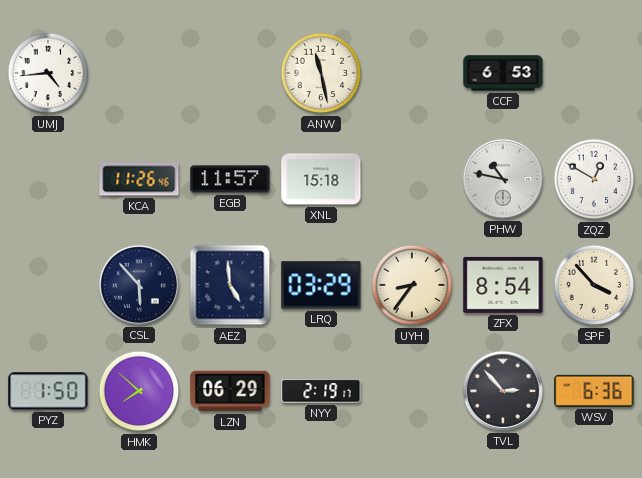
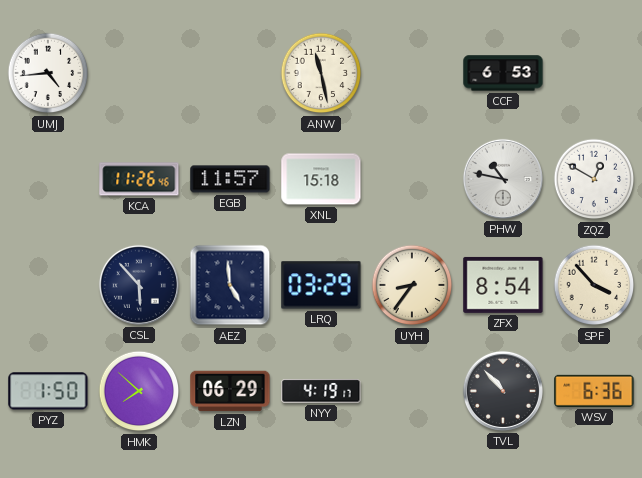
NYY: 2:19 -> 4:19 (321, 391)
TVL: 2:53 -> 10:53 (503, 391)
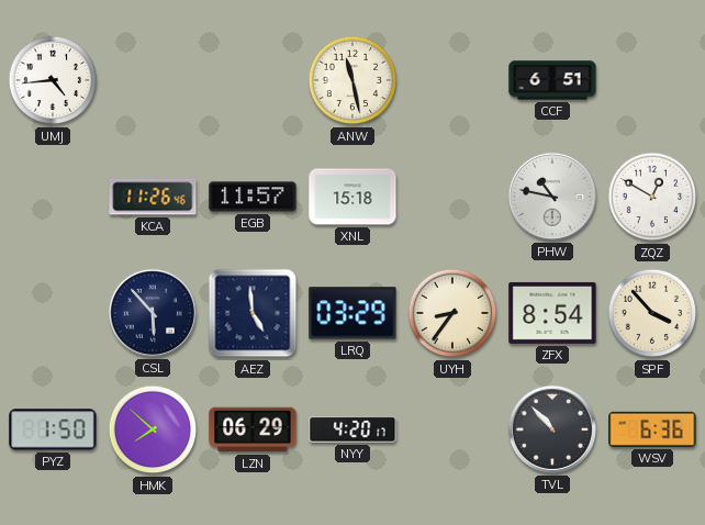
CCF: 6:53 -> 6:51 (552, 80)
NYY: 4:19 -> 4:20 (352, 429)
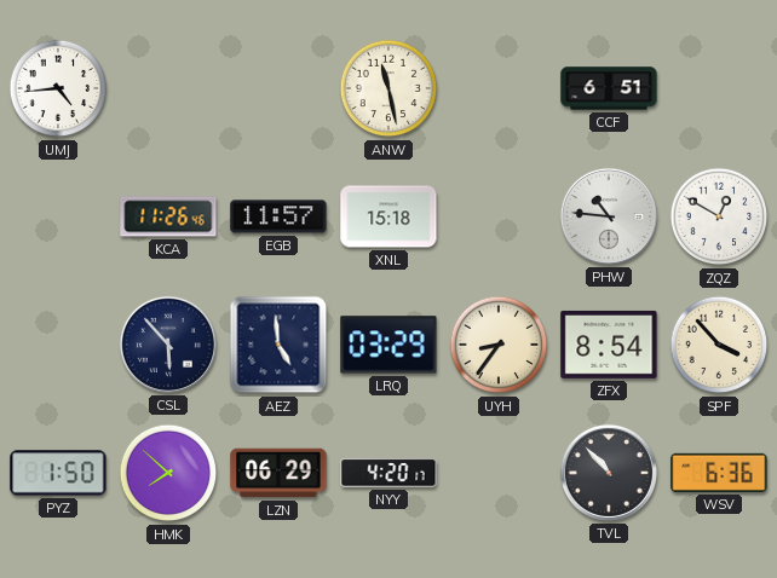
PHW: 10:47 -> 10:46 (609, 216)
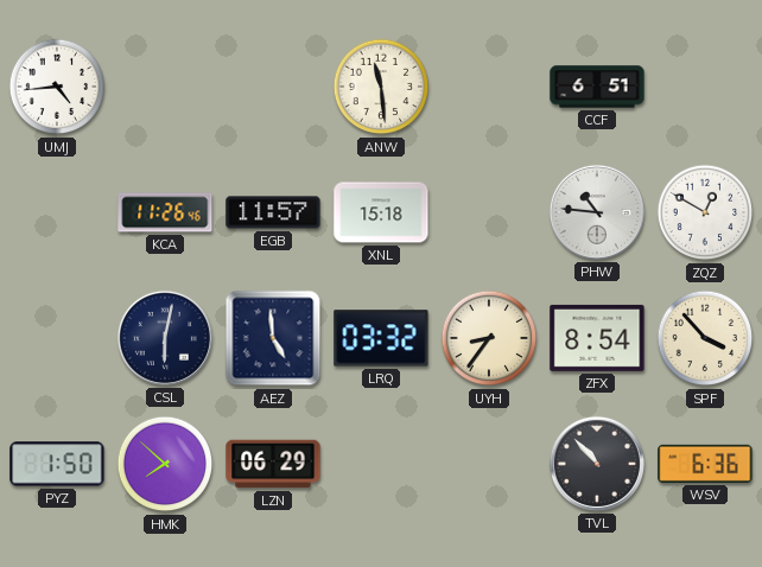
ANW: 11:28 -> 11:29 (381, 87)
CSL: 5:53 -> 6:02 (165, 338)
LRQ: 03:29 -> 03:32 (381, 338)
NYY: 4:20 -> none (388, 473)
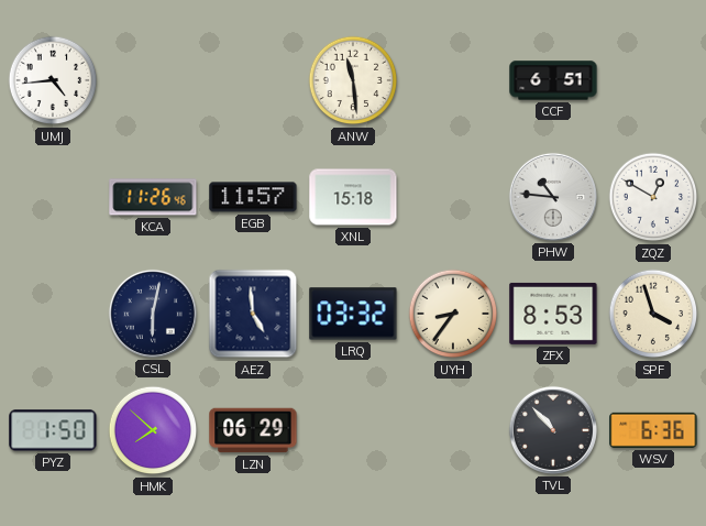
ZFX: 8:54 -> 8:53 (553, 314)
SPF: 3:53 -> 3:57 (653, 314)
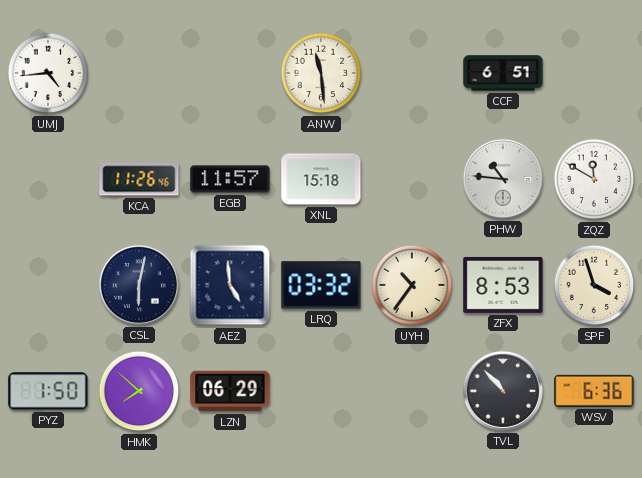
ZQZ: 12:50 -> 11:50 (594, 179)
UYH: 8:36 -> 10:36 (412, 285)
